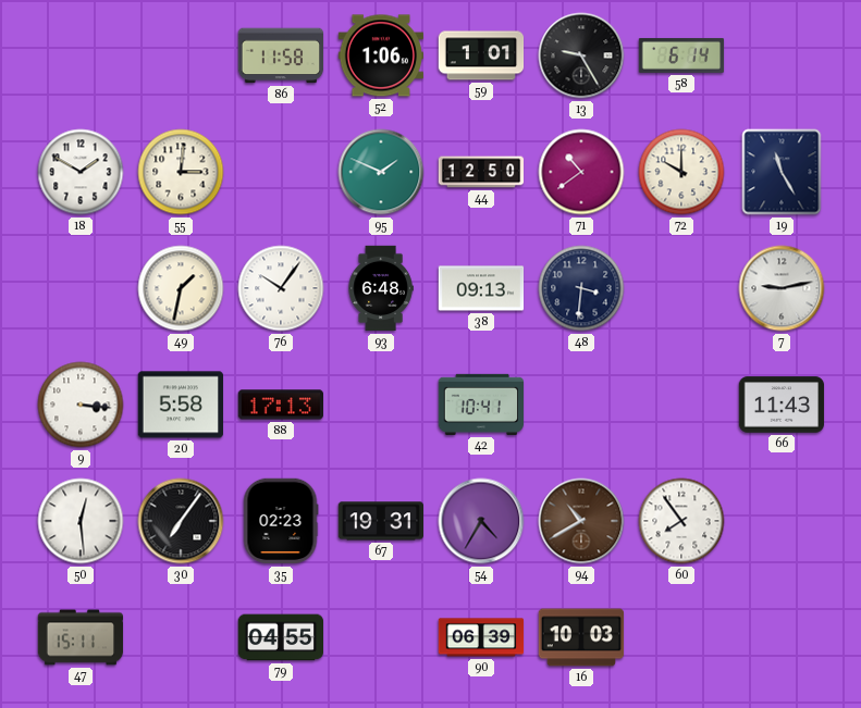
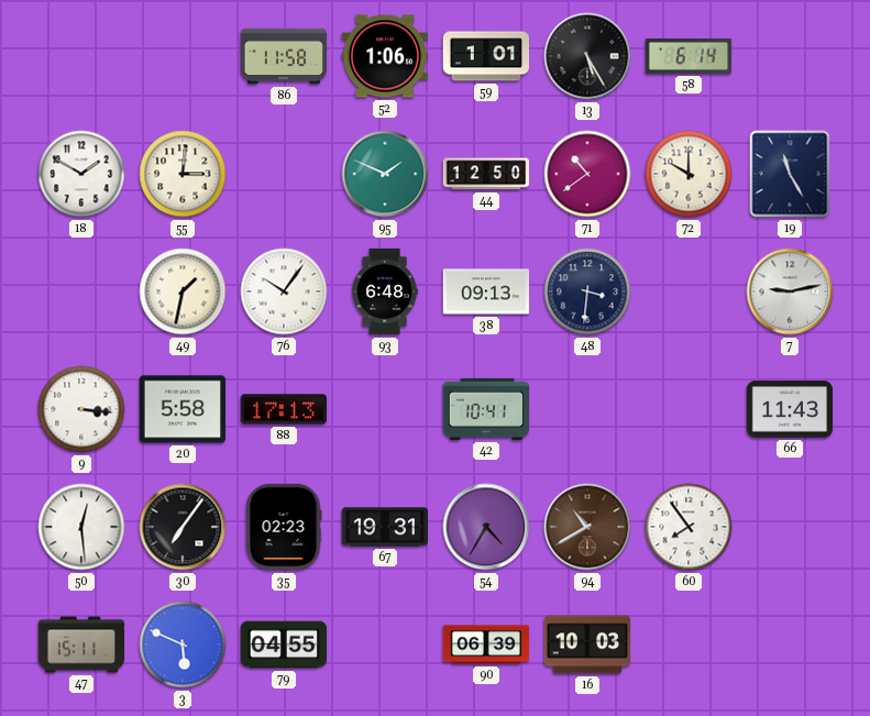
13: 9:25 -> 5:25 (587, 56)
3: none -> 5:49 (183, 645)
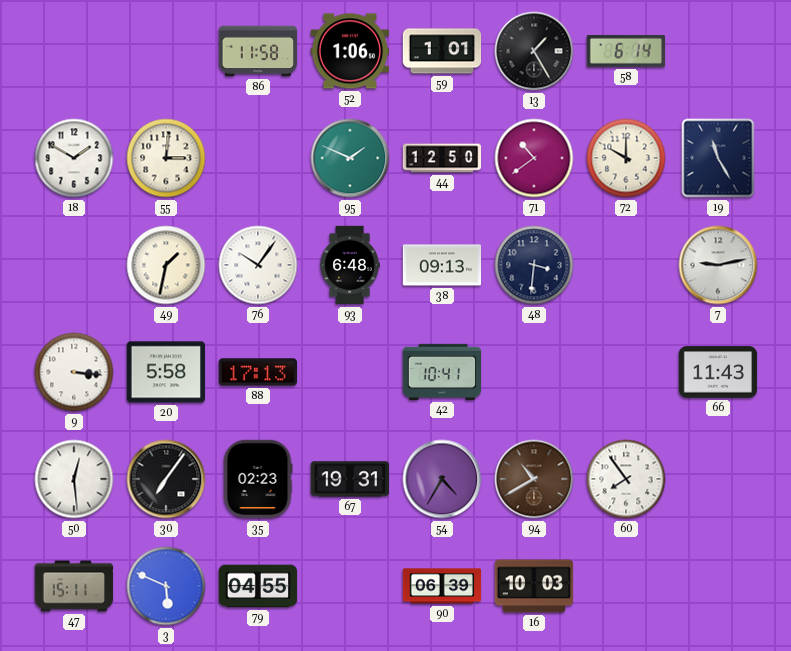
13: 5:25 -> 1:25 (534, 51)
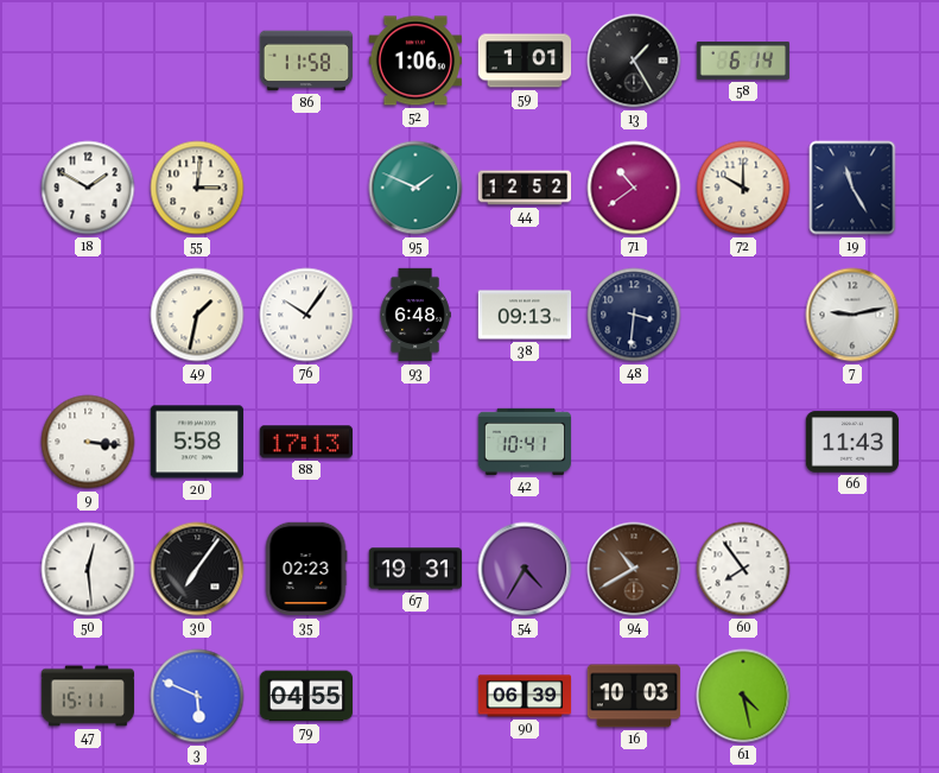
44: 12:50 -> 12:52 (525, 188)
61: none -> 4:28 (743, 696)
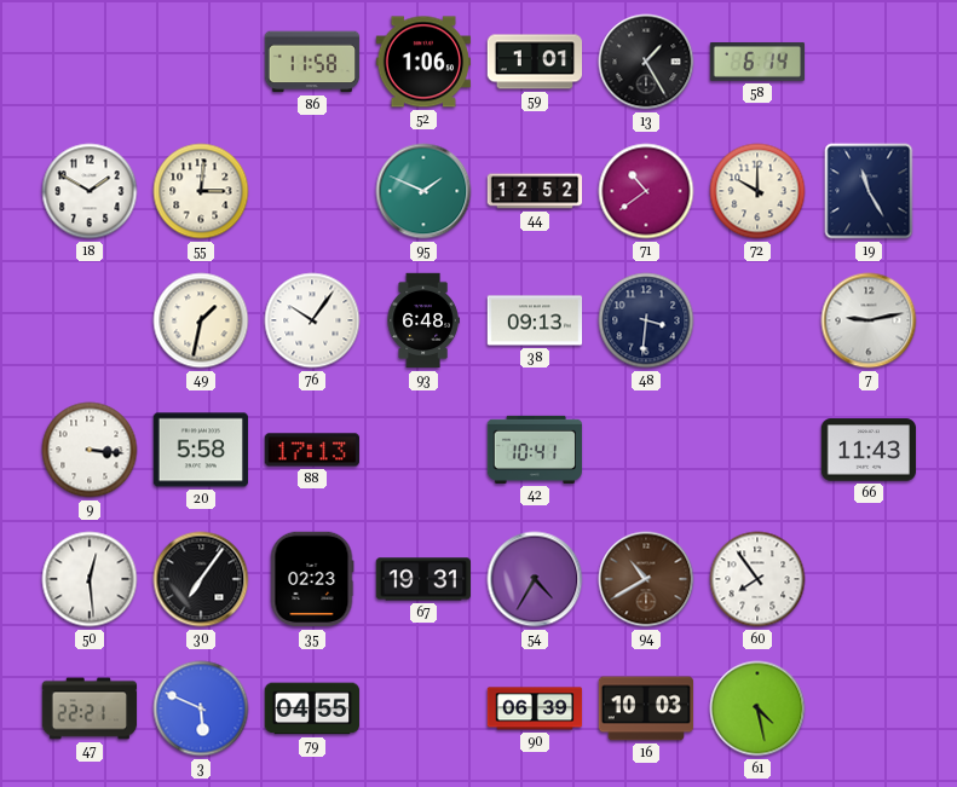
47: 15:11 -> 22:21 (90, 708)
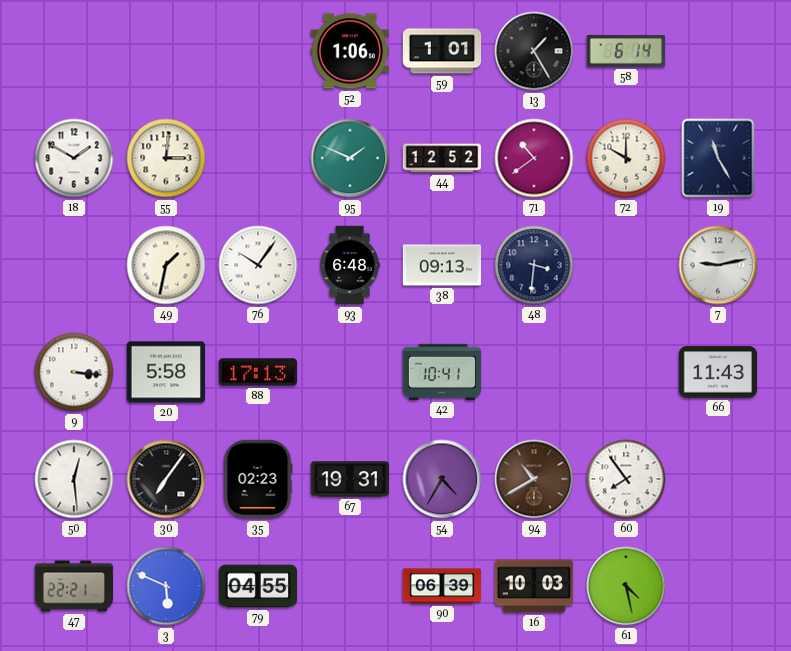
86: 11:58 -> none (312, 62)
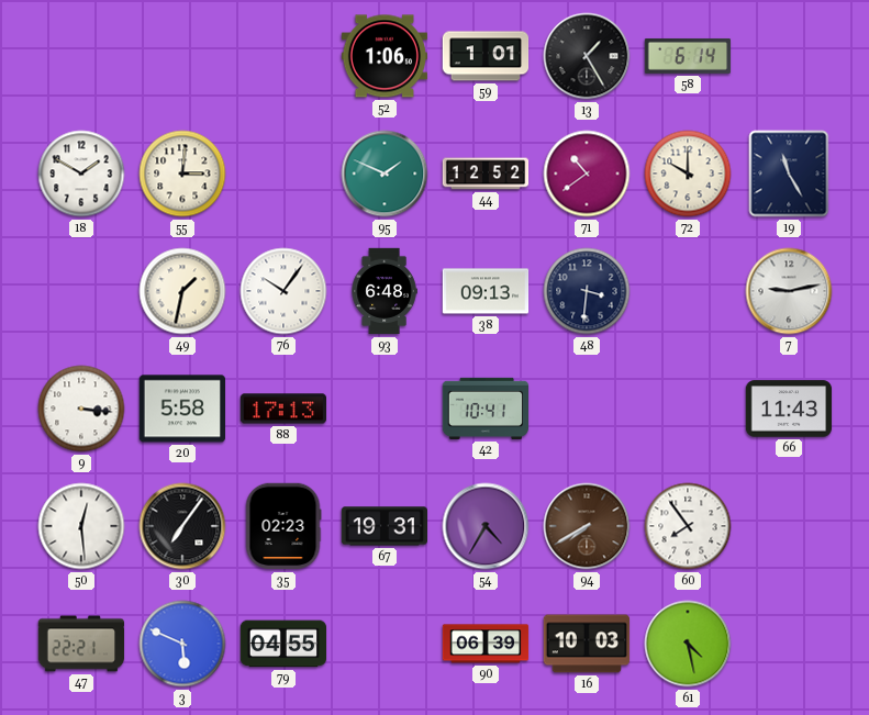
94: 10:40 -> 7:40 (587, 526)
